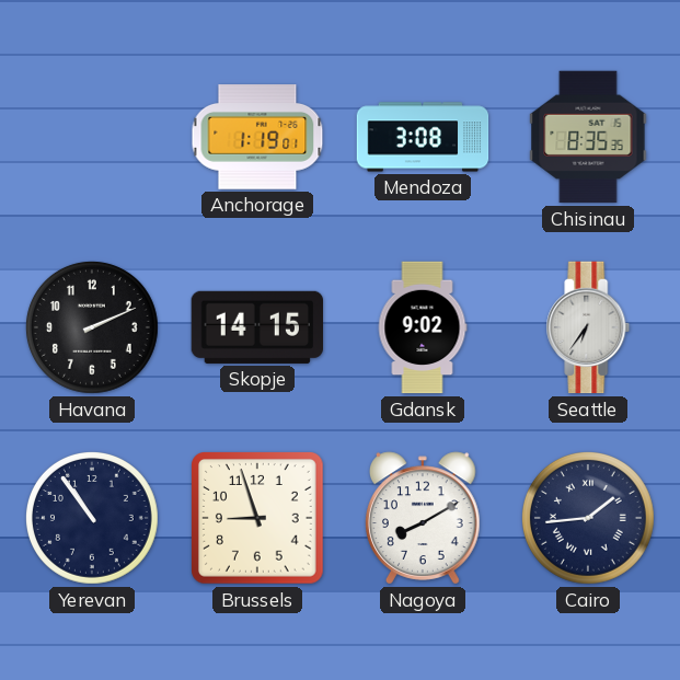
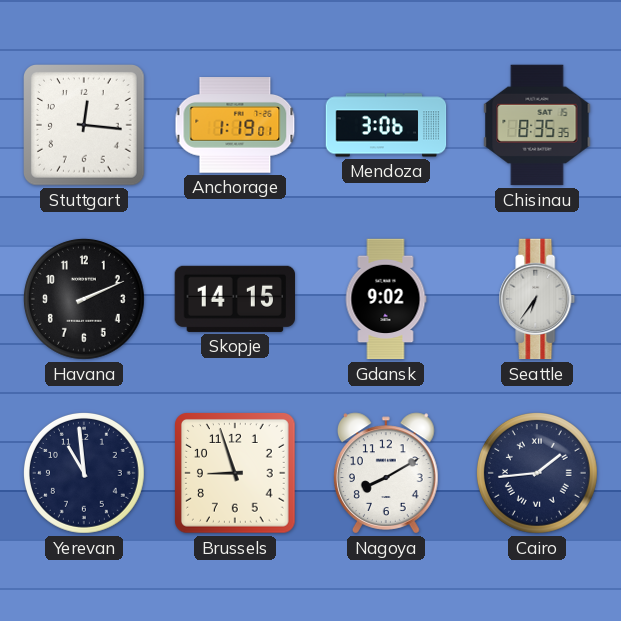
Stuttgart: none -> 12:16 (85, 126)
Mendoza: 3:08 -> 3:06 (386, 125)
Yerevan: 10:54 -> 10:59 (84, 473)
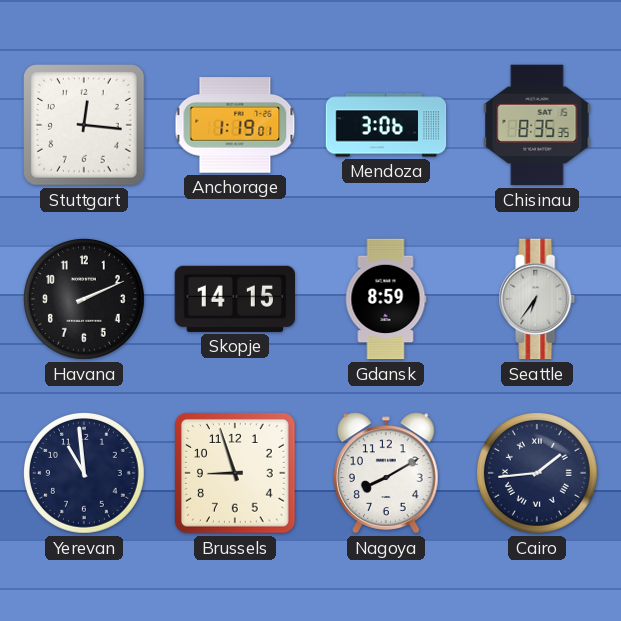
Gdansk: 9:02 -> 8:59 (386, 299)
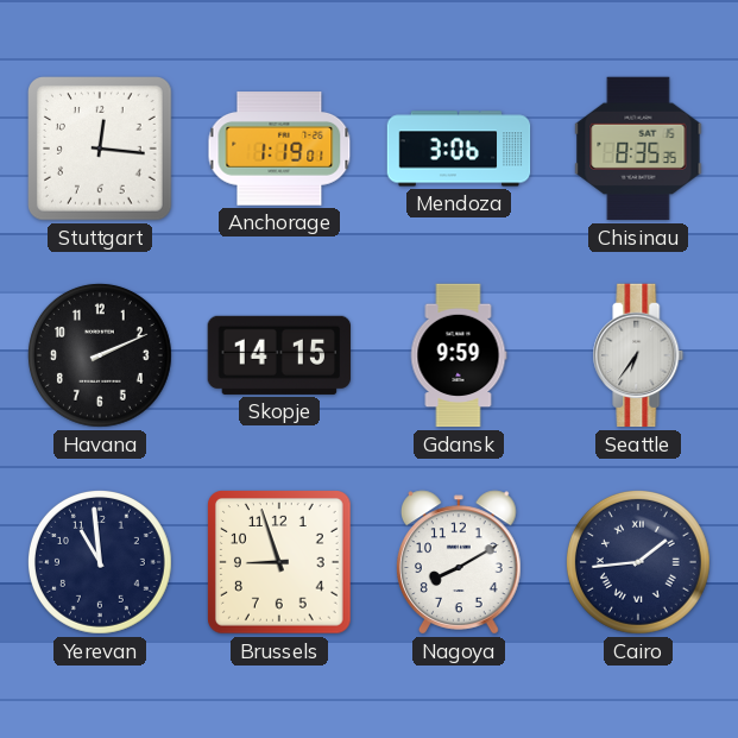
Gdansk: 8:59 -> 9:59 (459, 355)
